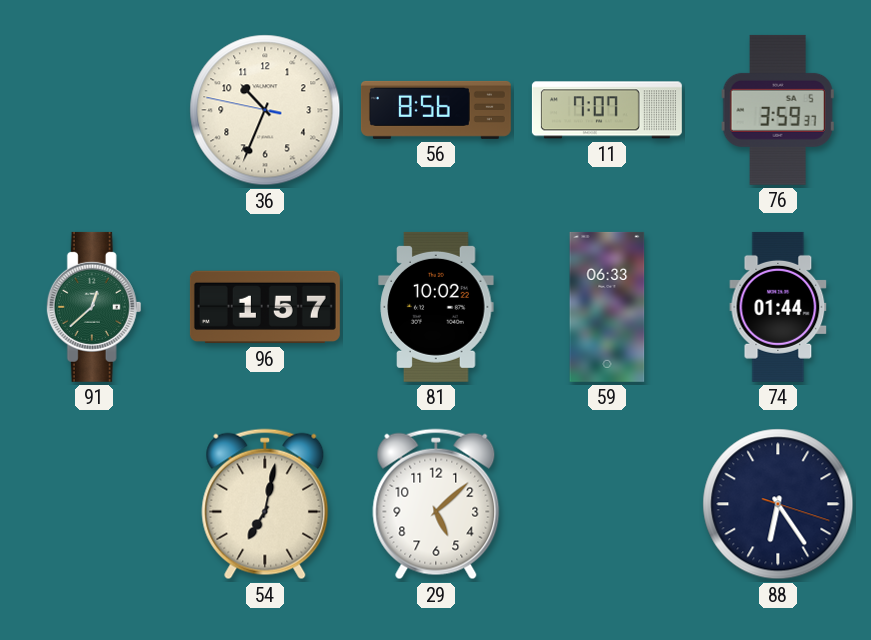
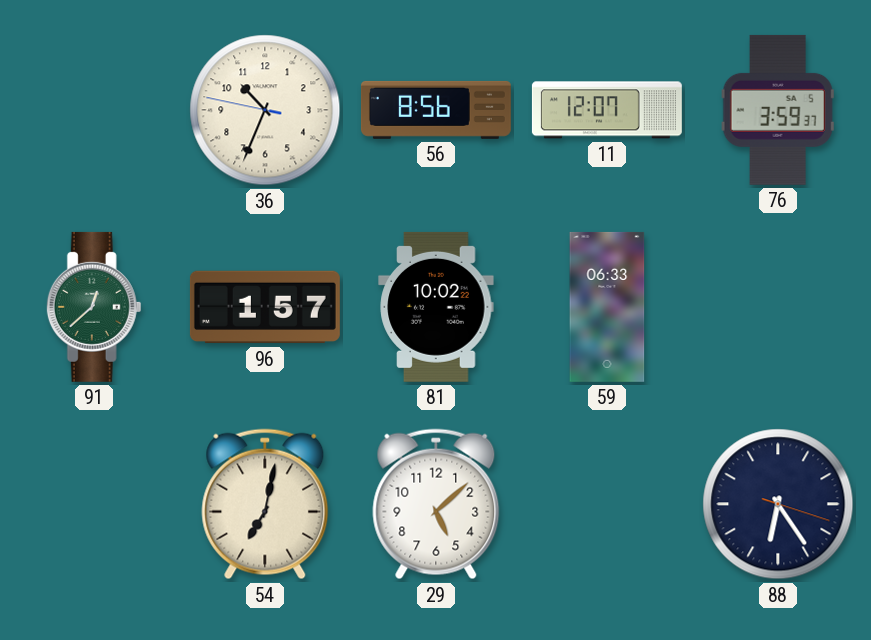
11: 7:07 -> 12:07 (607, 110)
74: 01:44 -> none (778, 307)
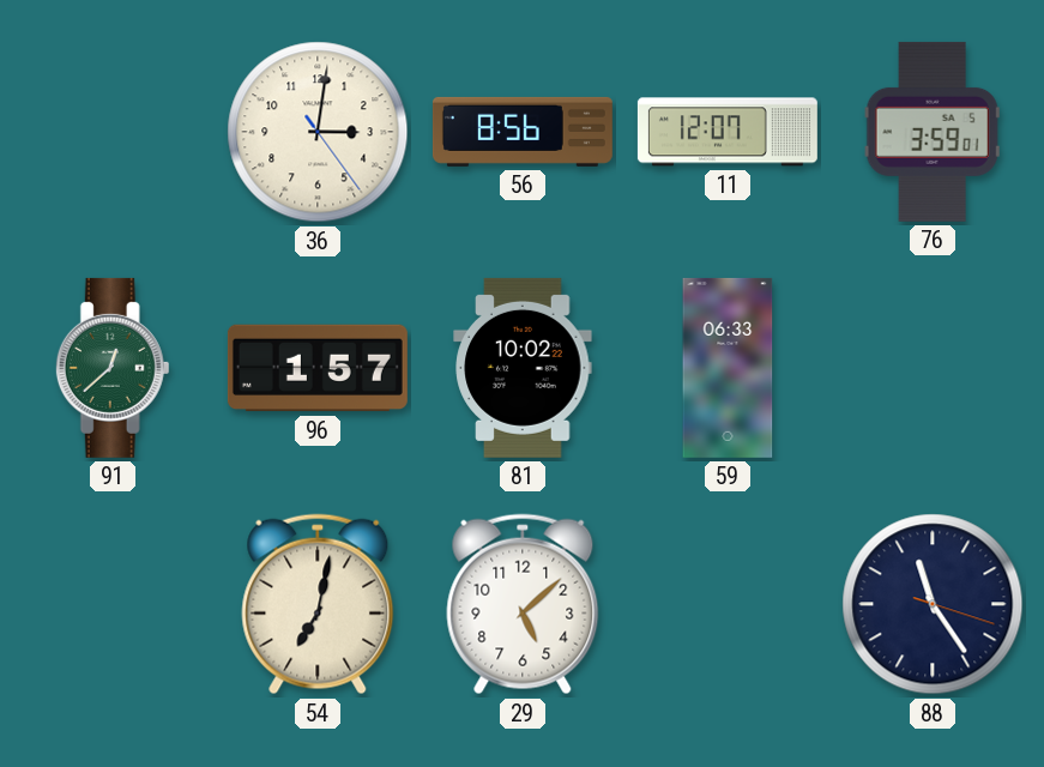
36: 10:33 -> 3:01 (318, 132)
76: 3:59:37 -> 3:59:01 (933, 132)
88: 6:24 -> 11:24 (933, 604)
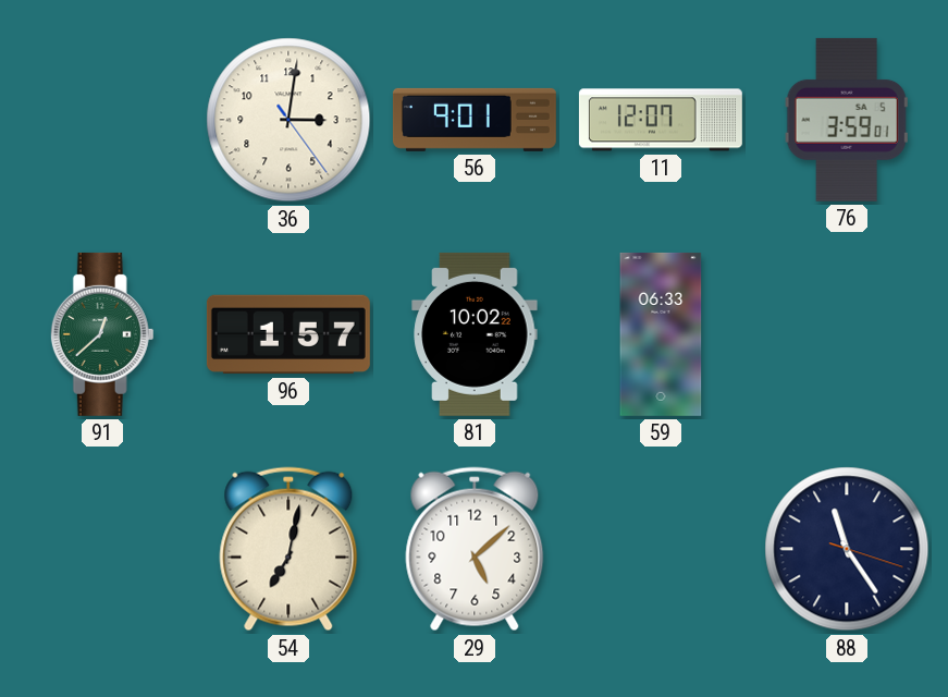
56: 8:56 -> 9:01 (475, 120)
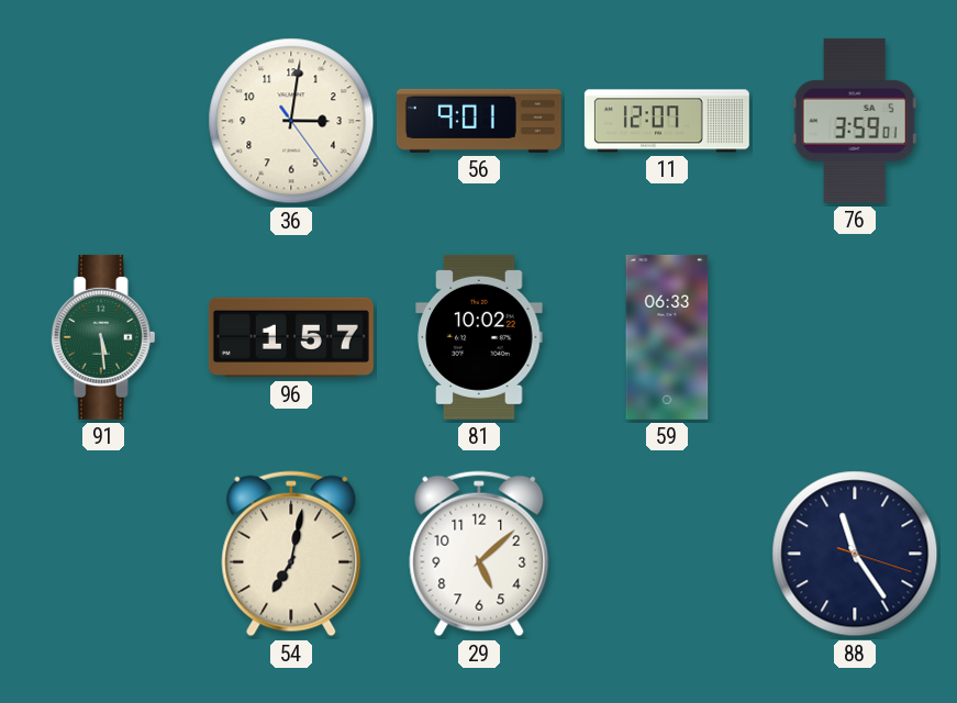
91: 12:38 -> 5:29 (103, 337)
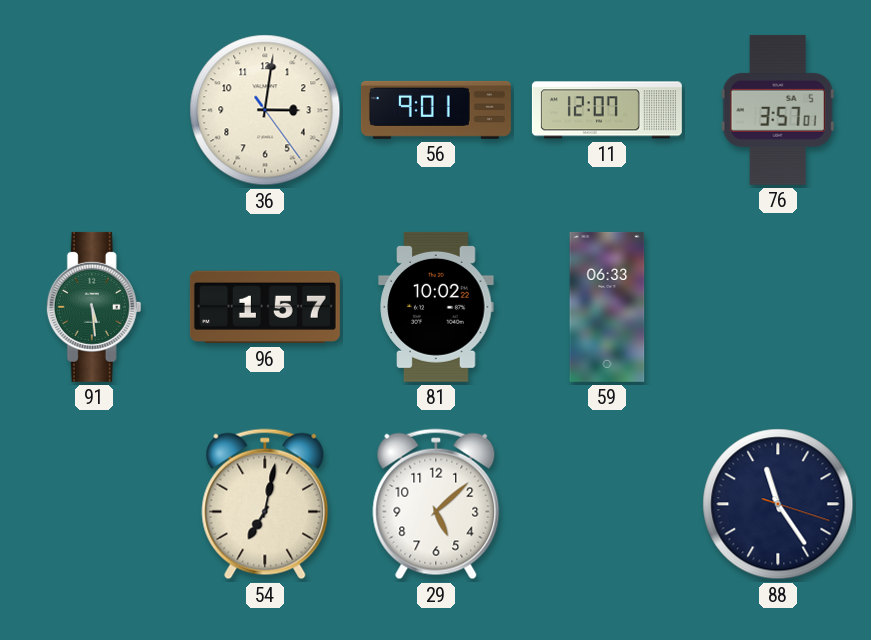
76: 3:59 -> 3:57 (778, 110)
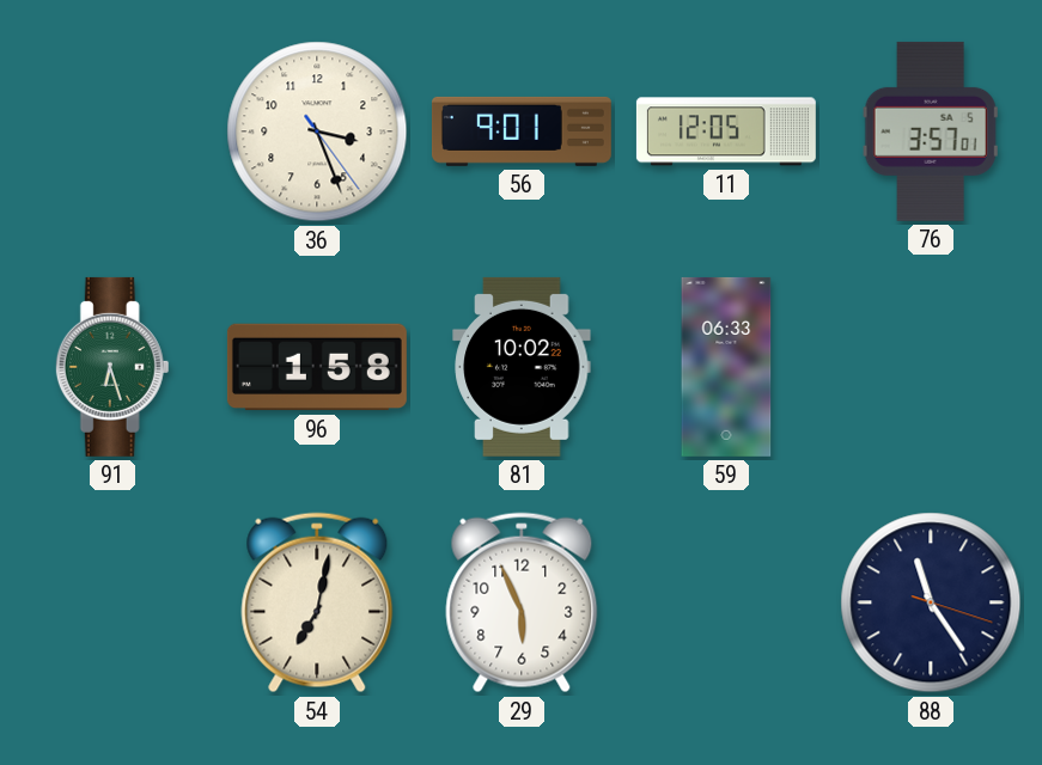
36: 3:01 -> 3:26 (317, 131)
11: 12:07 -> 12:05 (726, 131)
91: 5:29 -> 6:27 (112, 367)
96: 1:57 -> 1:58 (317, 367)
29: 5:08 -> 5:56 (522, 602)
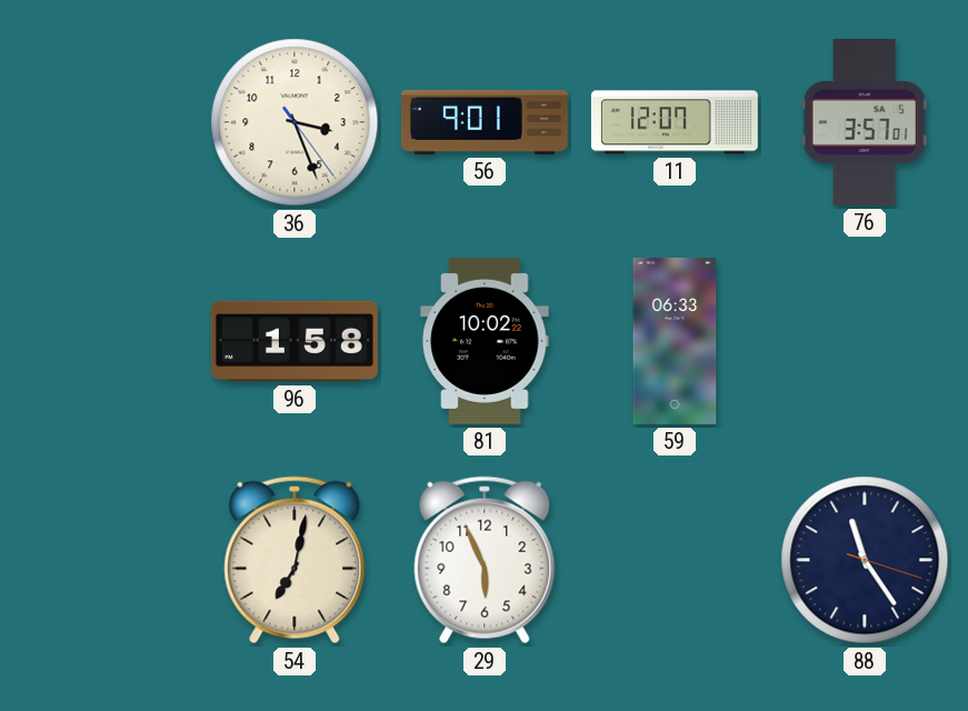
11: 12:05 -> 12:07 (675, 122)
91: 6:27 -> none (112, 367)
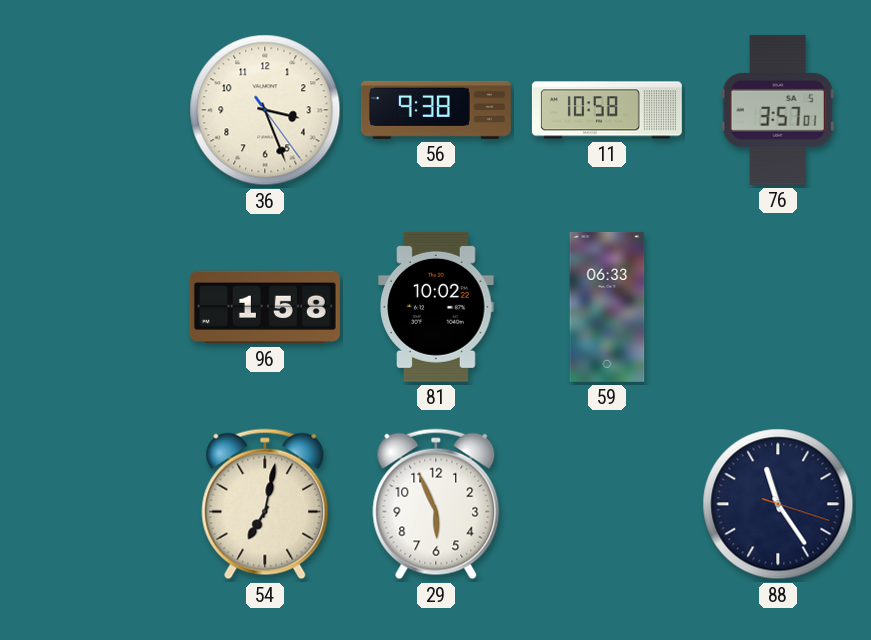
56: 9:01 -> 9:38 (436, 110)
11: 12:07 -> 10:58 (607, 110)
